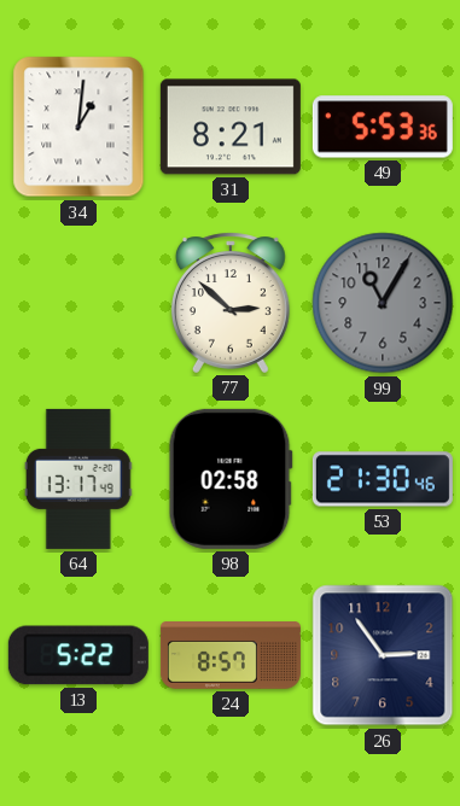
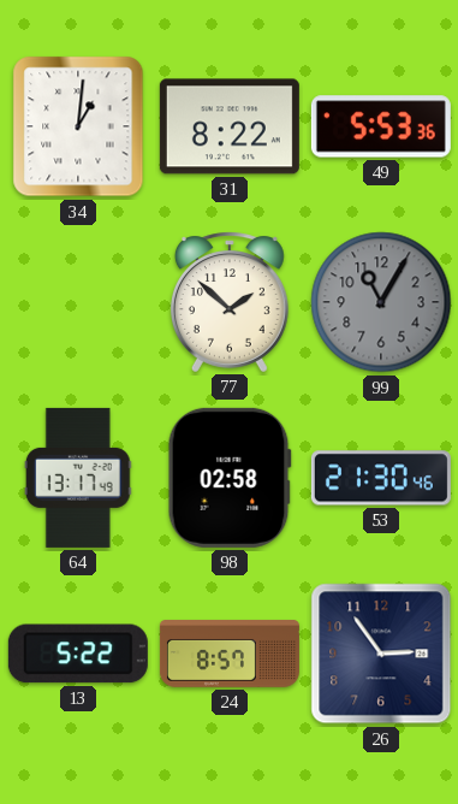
31: 8:21 -> 8:22 (230, 126)
77: 2:52 -> 1:52 (230, 302)
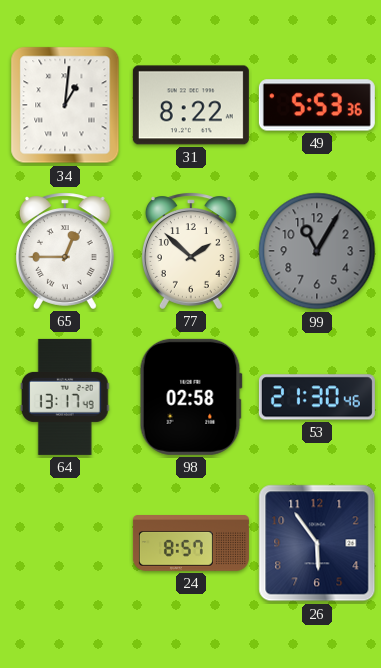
65: none -> 12:45 (65, 251)
13: 5:22 -> none (78, 654)
26: 2:54 -> 5:54 (317, 543)
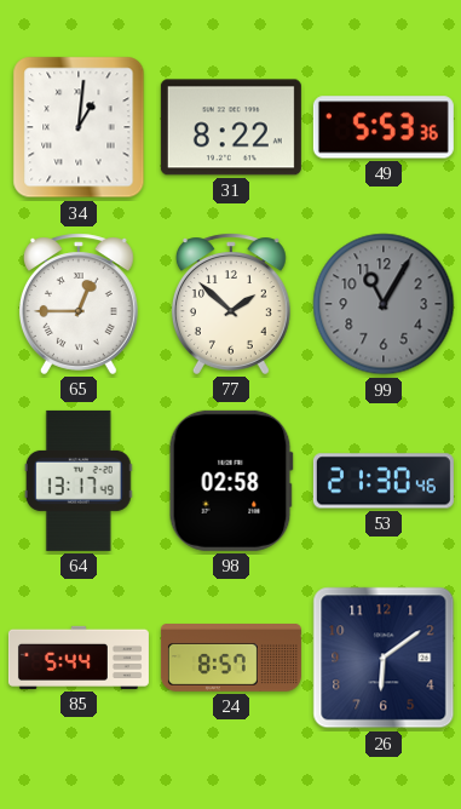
85: none -> 5:44 (79, 658)
26: 5:54 -> 6:09 (384, 658)
